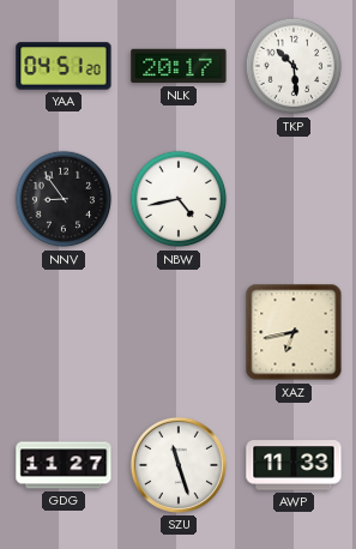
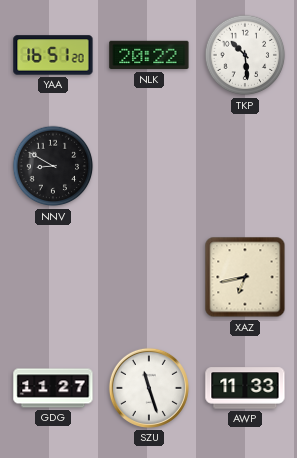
YAA: 04:51 -> 16:51 (53, 55)
NLK: 20:17 -> 20:22 (149, 55)
NNV: 8:54 -> 8:50 (53, 166)
NBW: 4:43 -> none (179, 199)
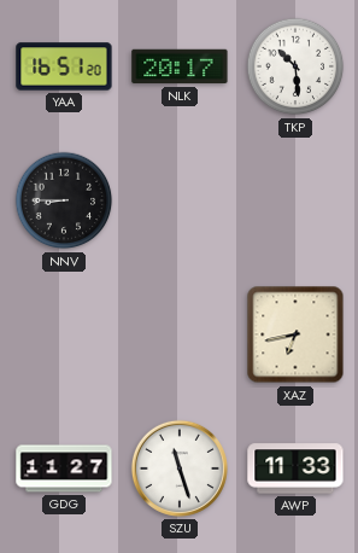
NLK: 20:22 -> 20:17 (180, 66)
NNV: 8:50 -> 8:45 (64, 200)
